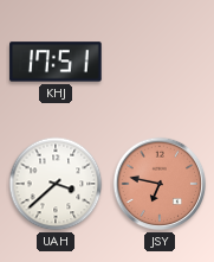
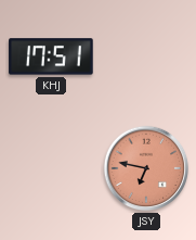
UAH: 3:38 -> none (56, 184)
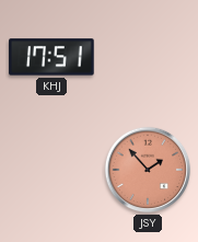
JSY: 6:47 -> 1:53 (148, 170)
